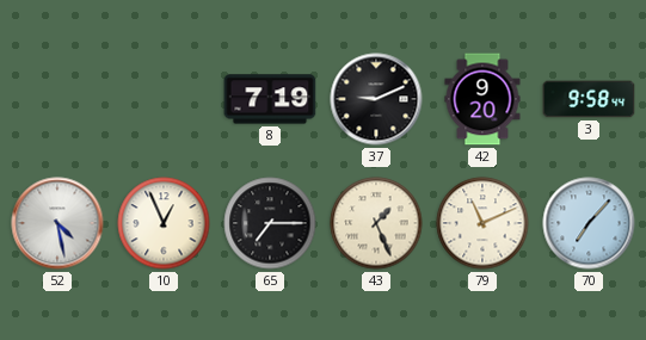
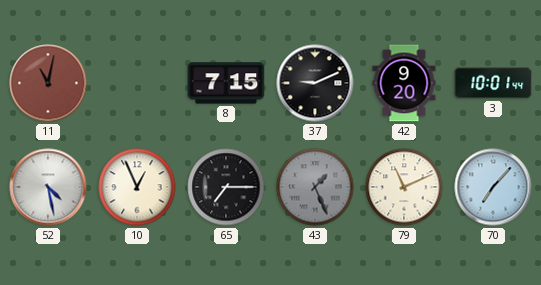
11: none -> 11:02 (48, 83)
8: 7:19 -> 7:15 (226, 83)
3: 9:58 -> 10:01 (493, 83)
43 dial: cream -> grey (315, 187)
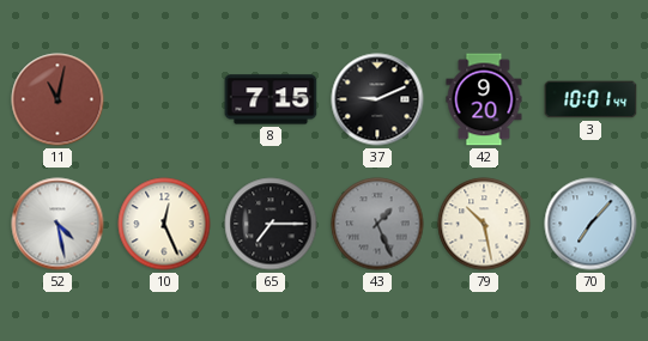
10: 12:56 -> 12:26 (164, 224)
79: 11:11 -> 10:28 (484, 224)
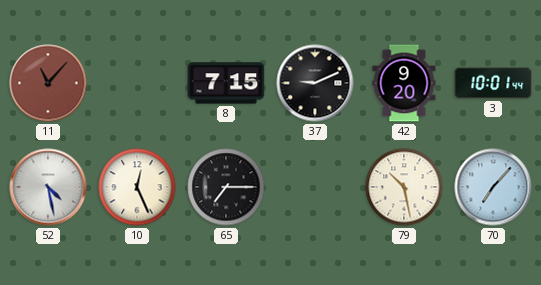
11: 11:02 -> 11:07 (48, 83)
43: 1:26 -> none (377, 224)
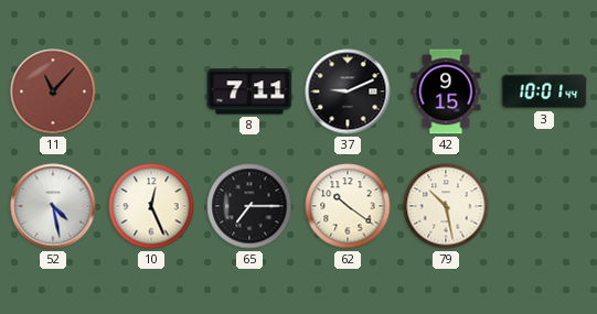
8: 7:15 -> 7:11 (249, 91)
42: 9:20 -> 9:15 (446, 91)
62: none -> 10:21 (348, 206)
70: 7:07 -> none (493, 187)
